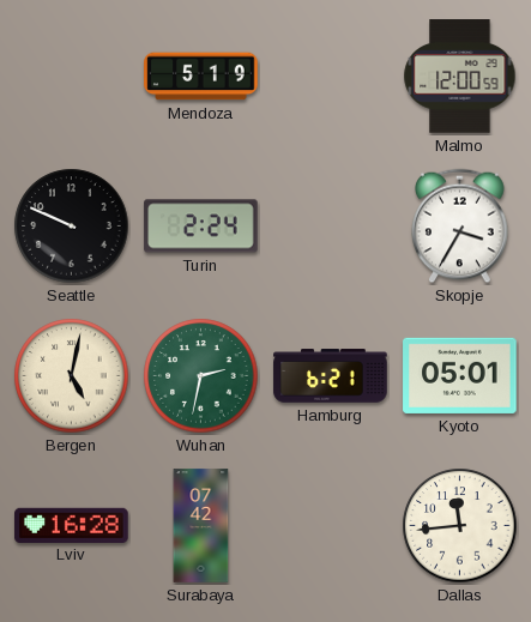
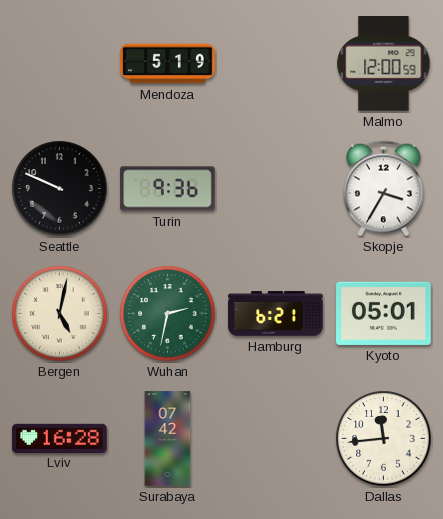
Turin: 2:24 -> 9:36 (168, 189)
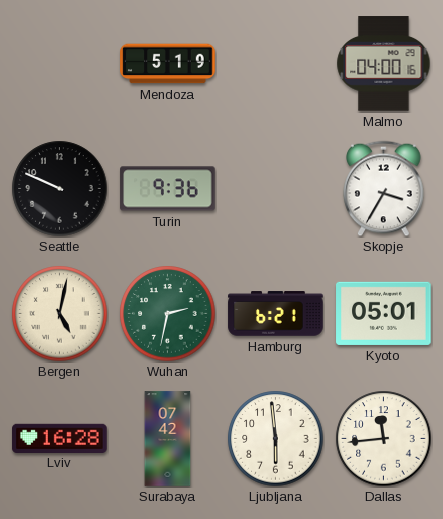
Malmo: 12:00 -> 04:00 (384, 64)
Ljubljana: none -> 5:59 (276, 439)
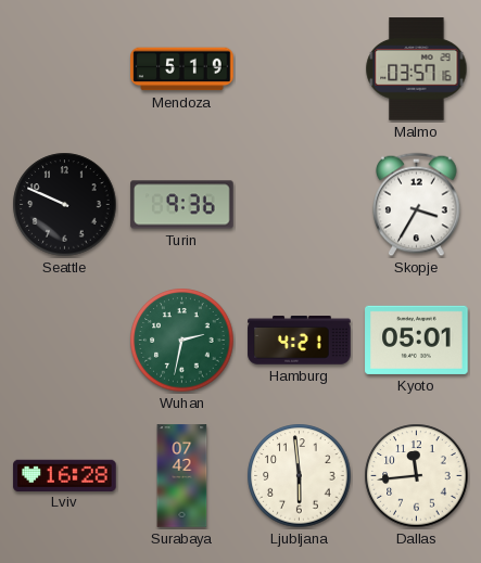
Malmo: 04:00 -> 03:57 (417, 69)
Bergen: 5:02 -> none (60, 314)
Hamburg: 6:21 -> 4:21 (300, 341)
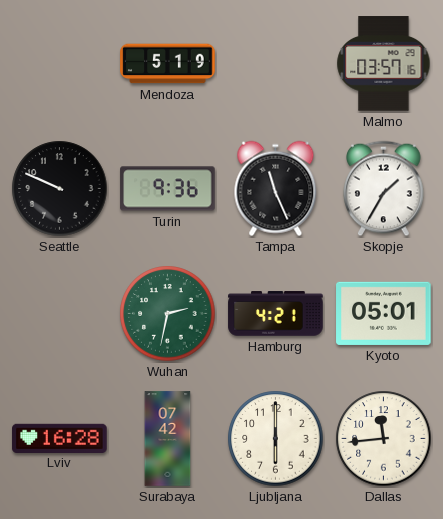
Tampa: none -> 11:26 (276, 189)
Skopje: 3:35 -> 1:35 (384, 189)
Ljubljana: 5:59 -> 6:00 (276, 439)
